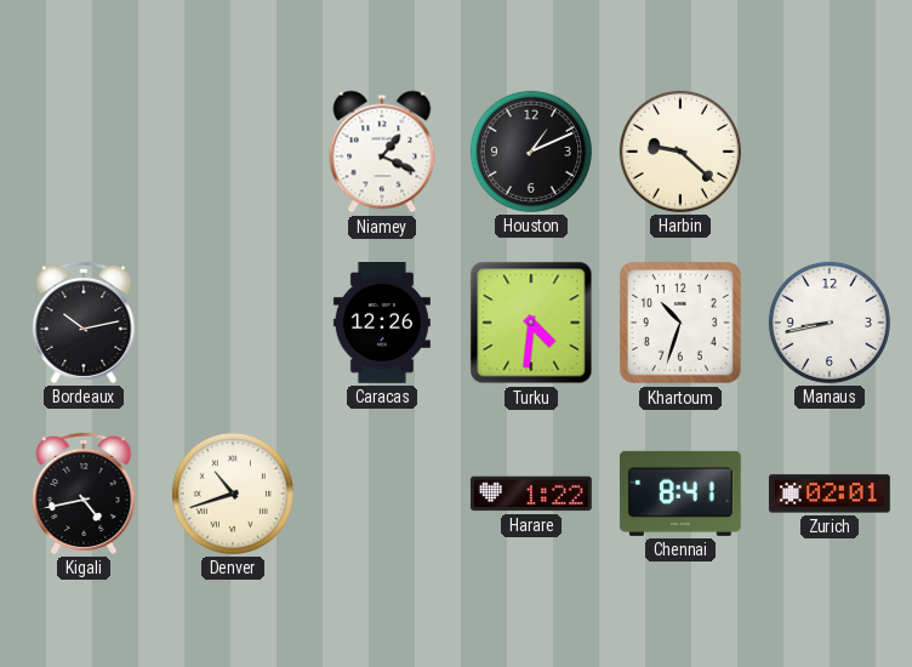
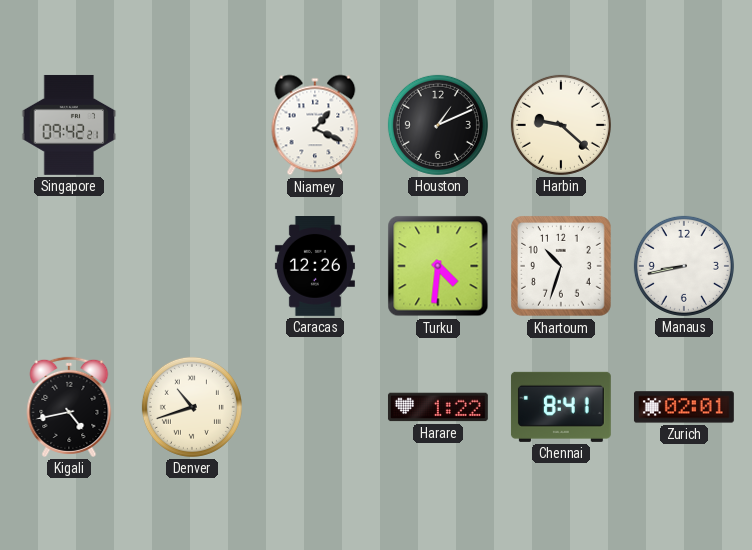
Singapore: none -> 09:42 (69, 125)
Bordeaux: 10:13 -> none (84, 323)
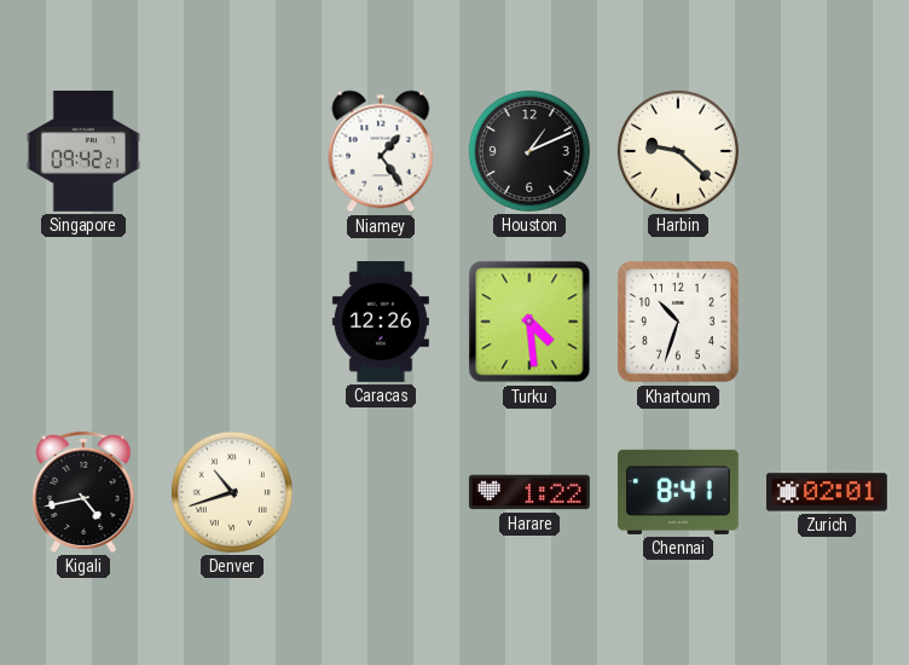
Niamey: 1:19 -> 1:24 (381, 151)
Turku: 4:31 -> 4:29 (529, 322)
Manaus: 8:43 -> none (684, 266)
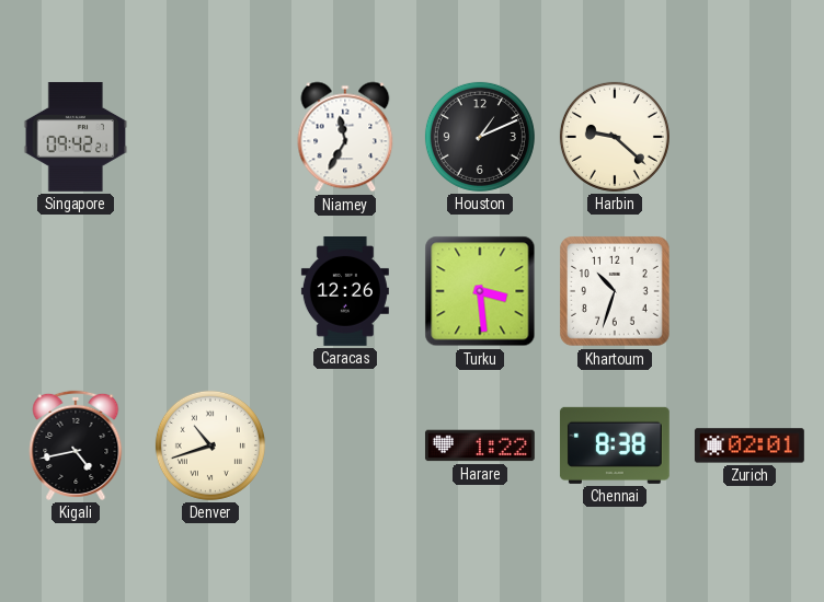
Niamey: 1:24 -> 11:35 (345, 137)
Turku: 4:29 -> 3:29 (480, 291)
Chennai: 8:41 -> 8:38 (615, 445)
